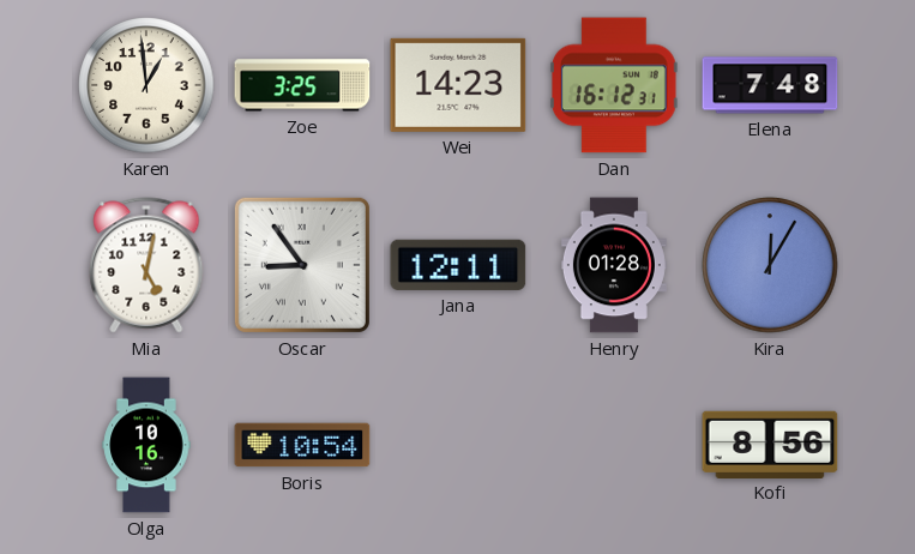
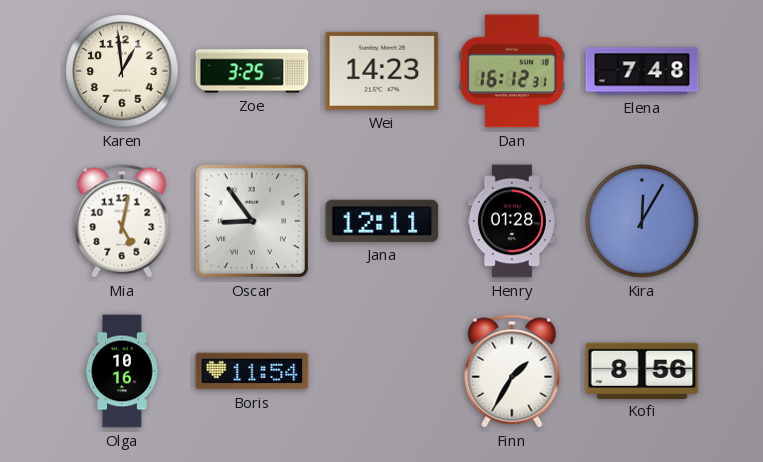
Boris: 10:54 -> 11:54 (252, 371)
Finn: none -> 1:35 (512, 371)
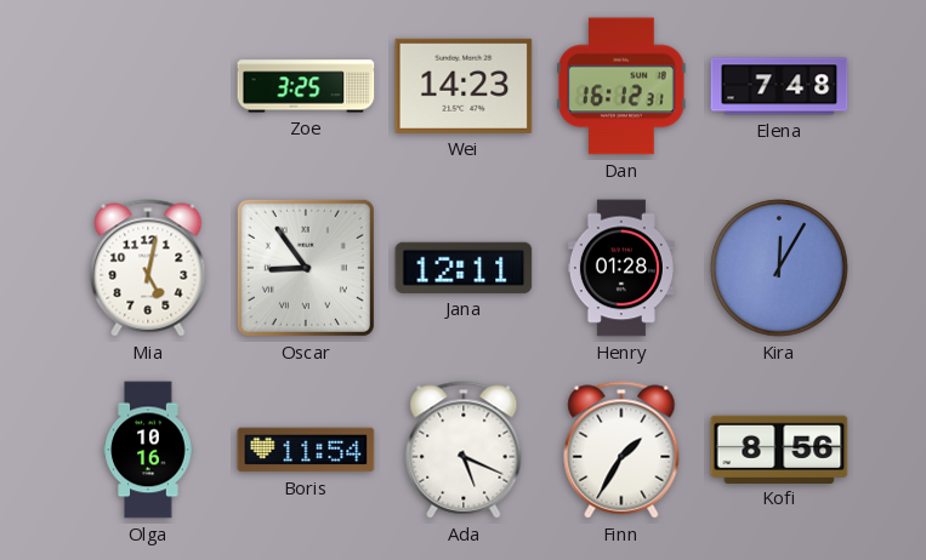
Karen: 12:59 -> none (122, 71)
Ada: none -> 5:19 (464, 450)
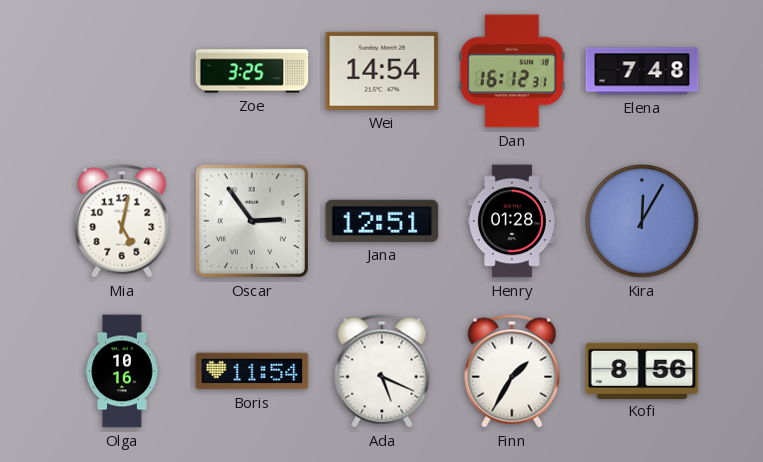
Wei: 14:23 -> 14:54 (382, 71)
Oscar: 8:54 -> 2:54 (252, 221)
Jana: 12:11 -> 12:51 (382, 221)
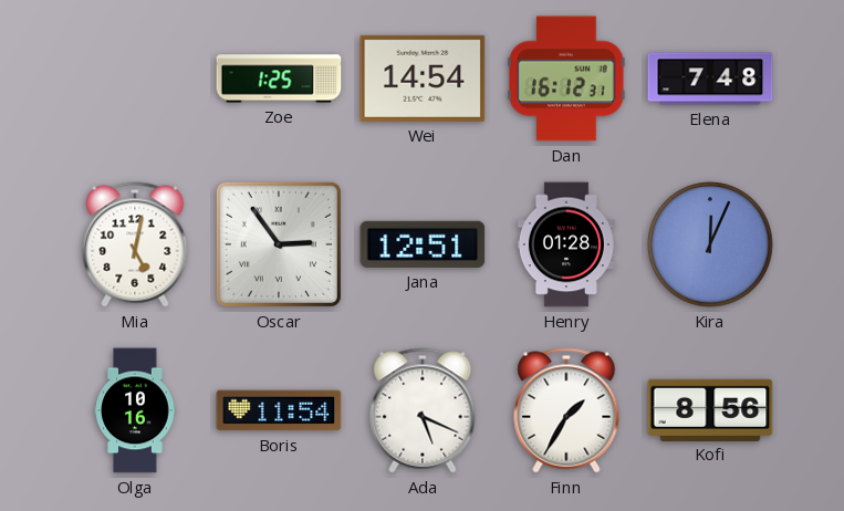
Zoe: 3:25 -> 1:25 (279, 79)
Kira: 12:05 -> 12:04 (710, 244)
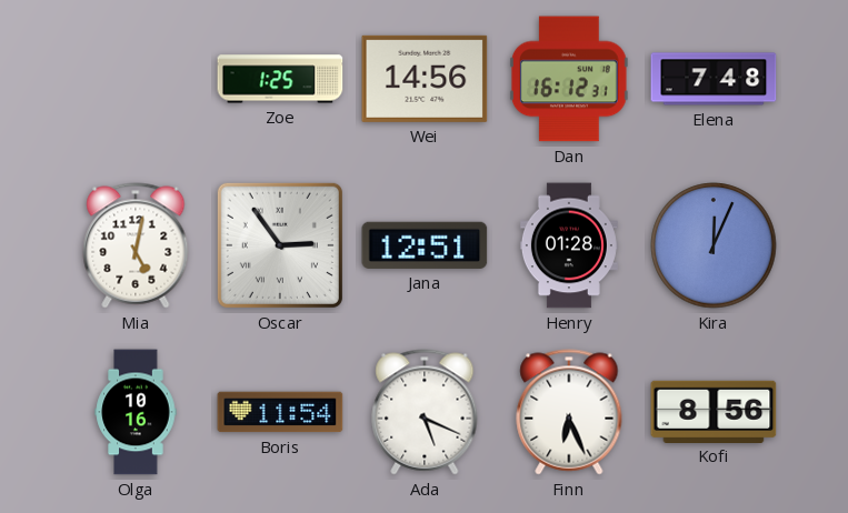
Wei: 14:54 -> 14:56 (425, 79)
Finn: 1:35 -> 6:26 (569, 412)
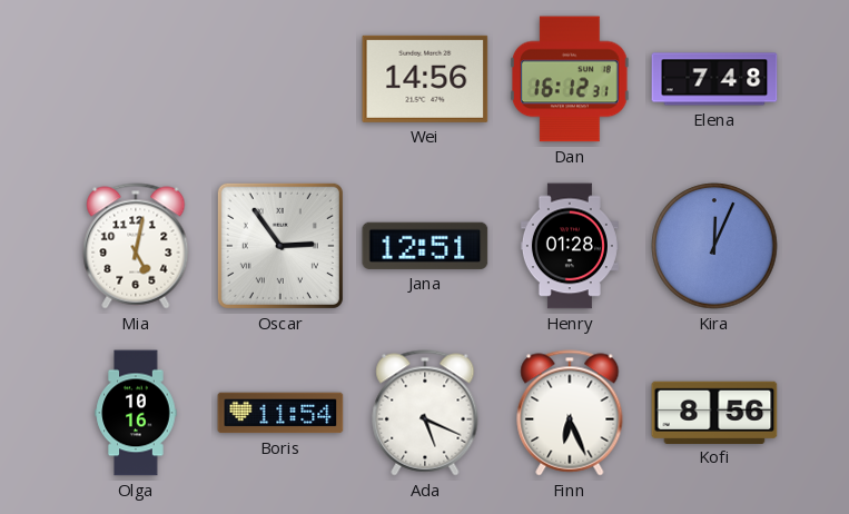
Zoe: 1:25 -> none (280, 79)
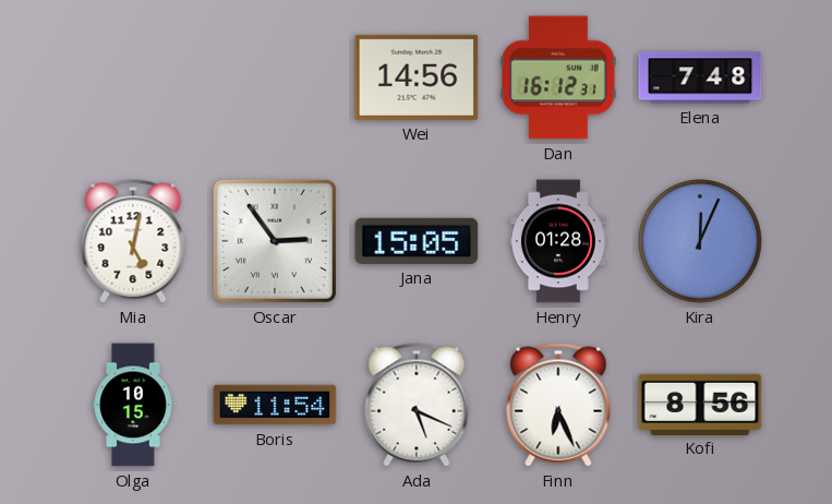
Jana: 12:51 -> 15:05 (417, 241)
Olga: 10:16 -> 10:15 (133, 405)
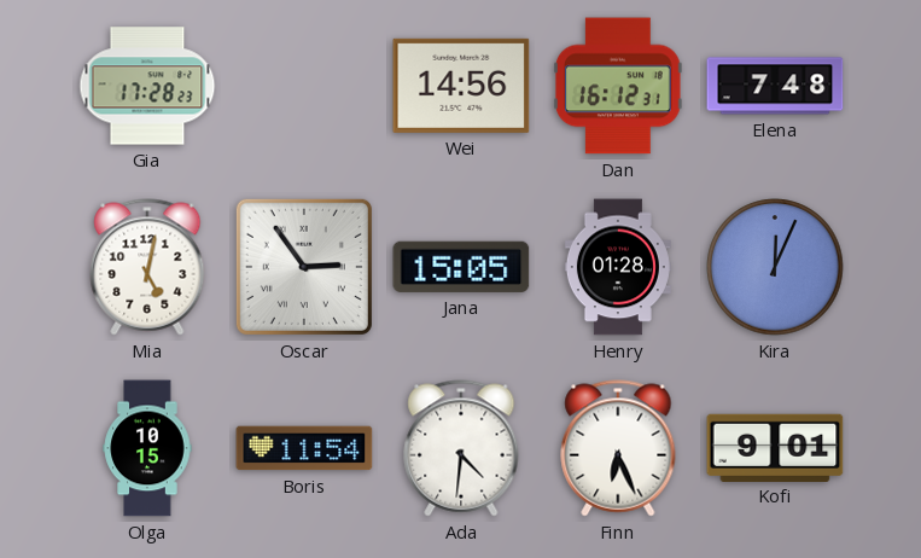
Gia: none -> 17:28 (147, 86)
Ada: 5:19 -> 4:31 (461, 448)
Kofi: 8:56 -> 9:01 (775, 447)
